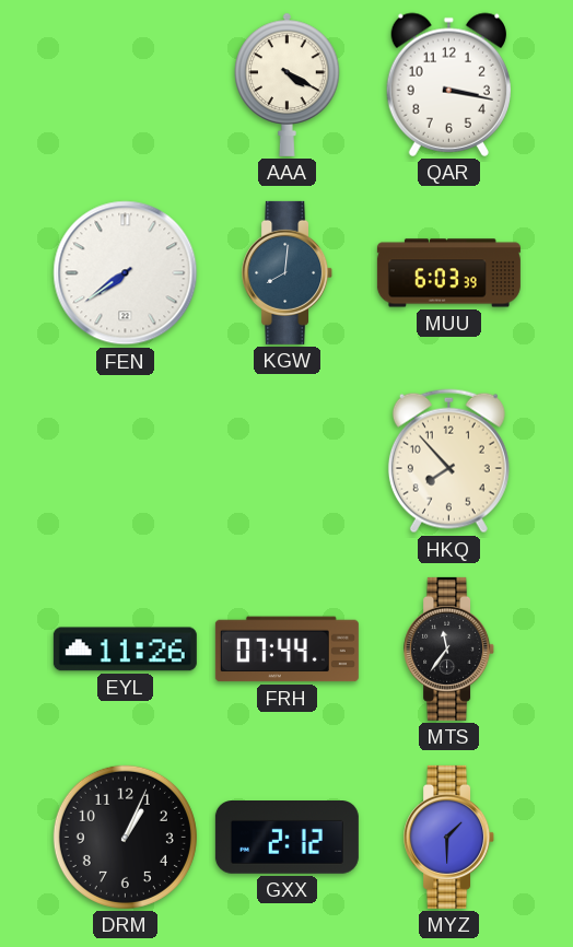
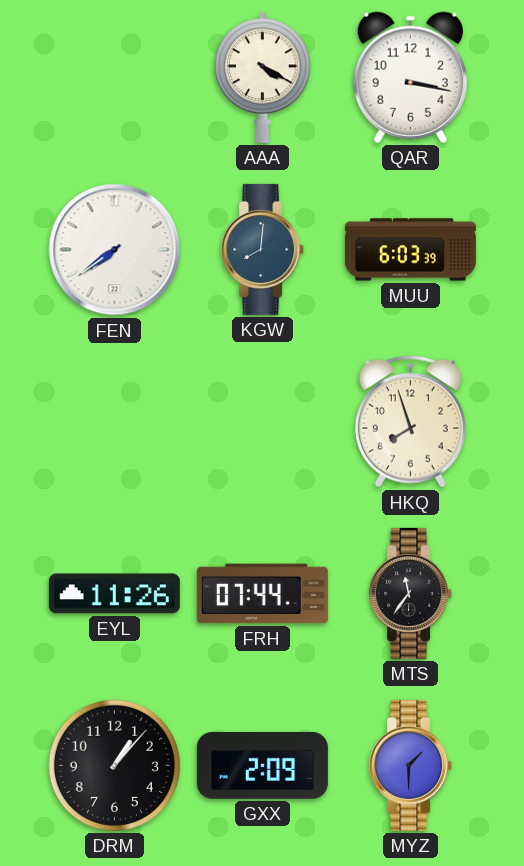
HKQ: 7:53 -> 7:57 (410, 422)
DRM: 1:04 -> 1:07 (114, 765)
GXX: 2:12 -> 2:09 (262, 766)
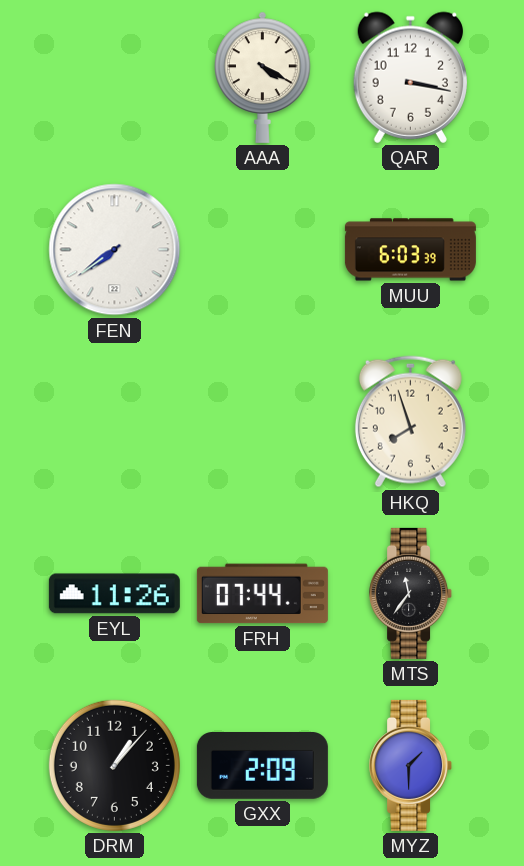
KGW: 8:01 -> none (263, 249)
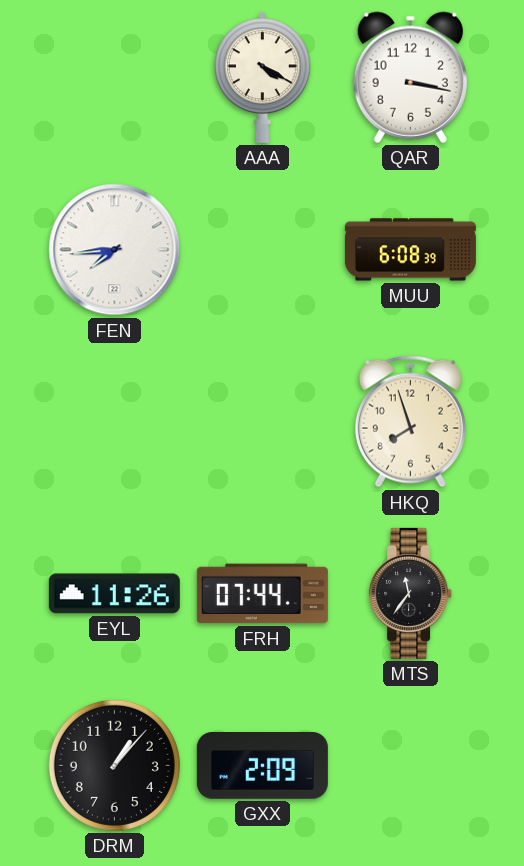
FEN: 7:39 -> 7:44 (115, 250)
MUU: 6:03 -> 6:08 (410, 250)
MYZ: 1:30 -> none (411, 765)
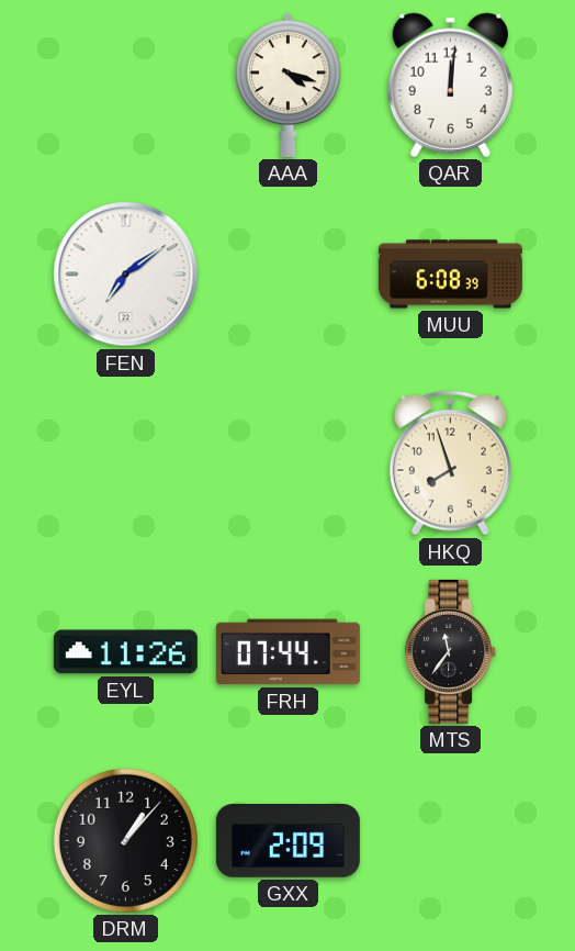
AAA: 4:20 -> 4:18 (289, 85)
QAR: 3:17 -> 12:01 (450, 85)
FEN: 7:44 -> 7:09 (126, 275)
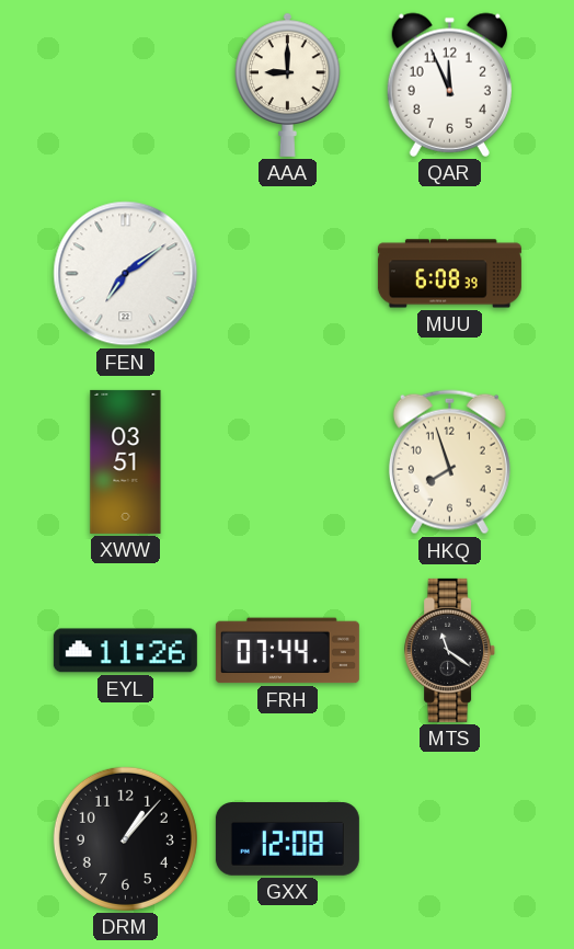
AAA: 4:18 -> 9:00 (288, 84)
QAR: 12:01 -> 11:56 (449, 84)
XWW: none -> 03:51 (126, 461)
MTS: 11:36 -> 11:21 (450, 650)
GXX: 2:09 -> 12:08 (287, 839)
